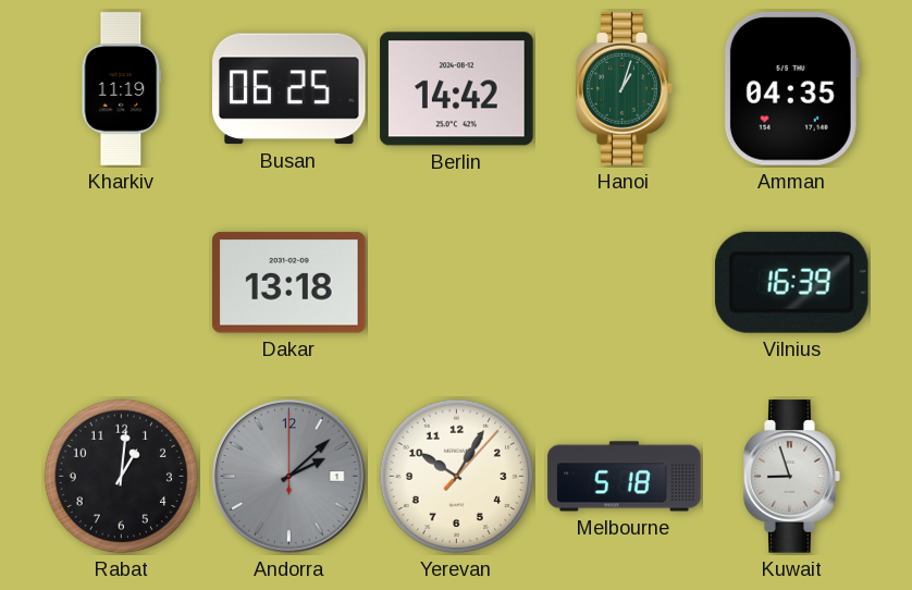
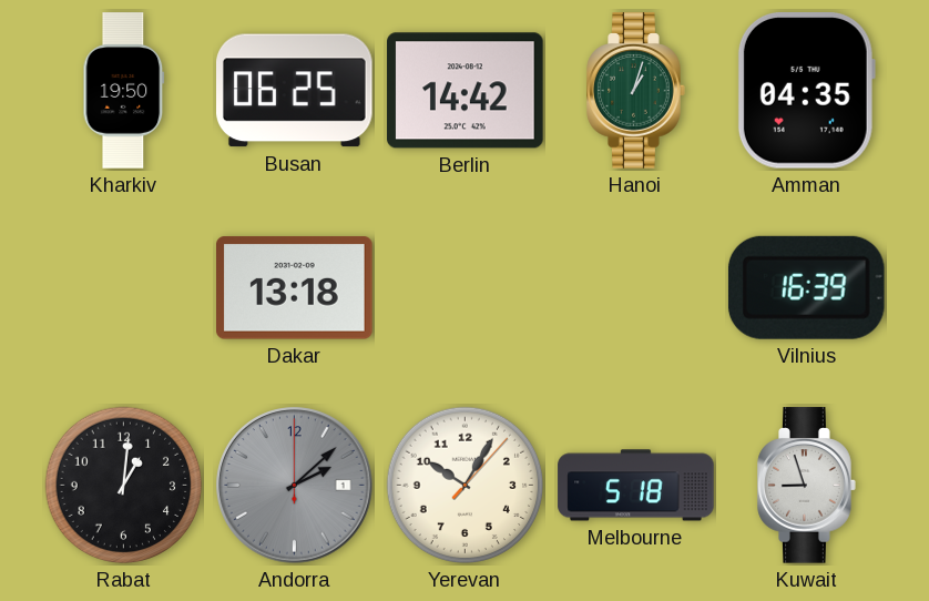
Kharkiv: 11:19 -> 19:50 (124, 91)
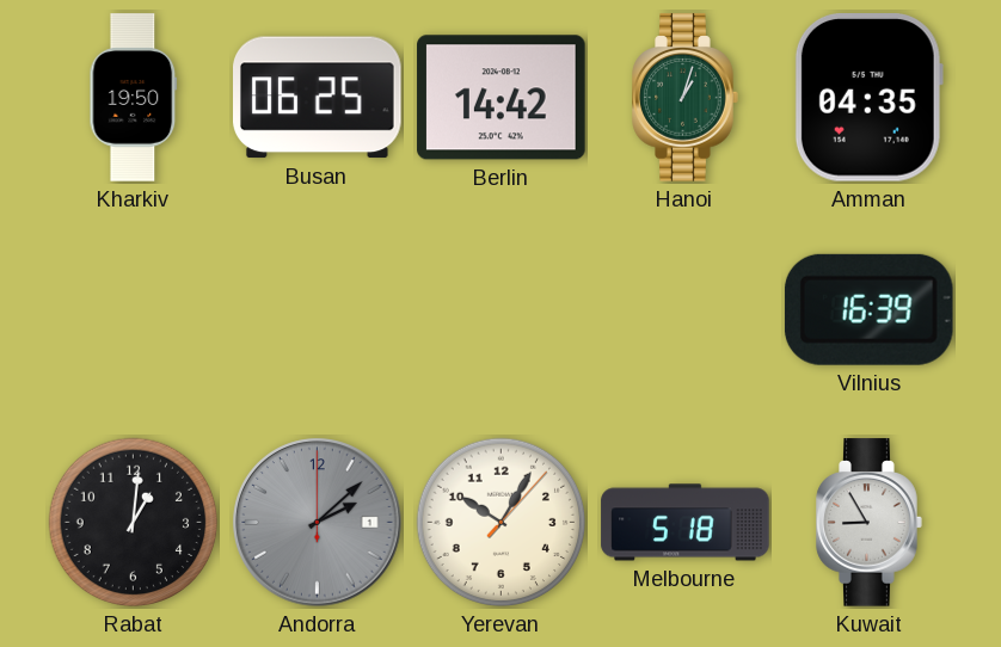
Dakar: 13:18 -> none (295, 288)
Kuwait: 8:57 -> 8:55 (870, 523)
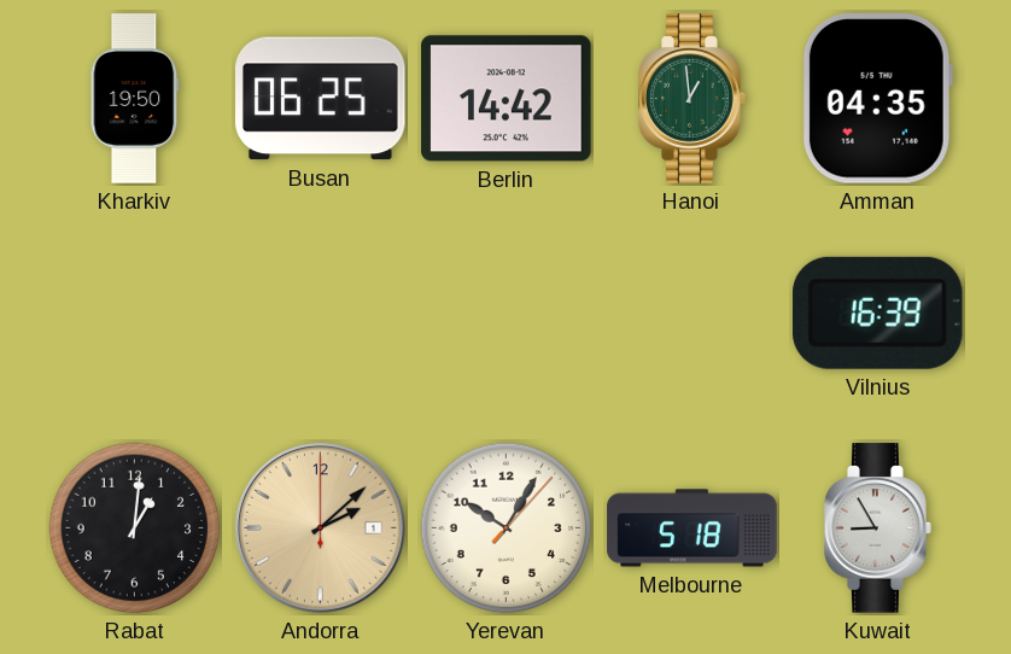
Hanoi: 1:03 -> 12:59 (692, 99)
Andorra dial: grey -> champagne (321, 529)
